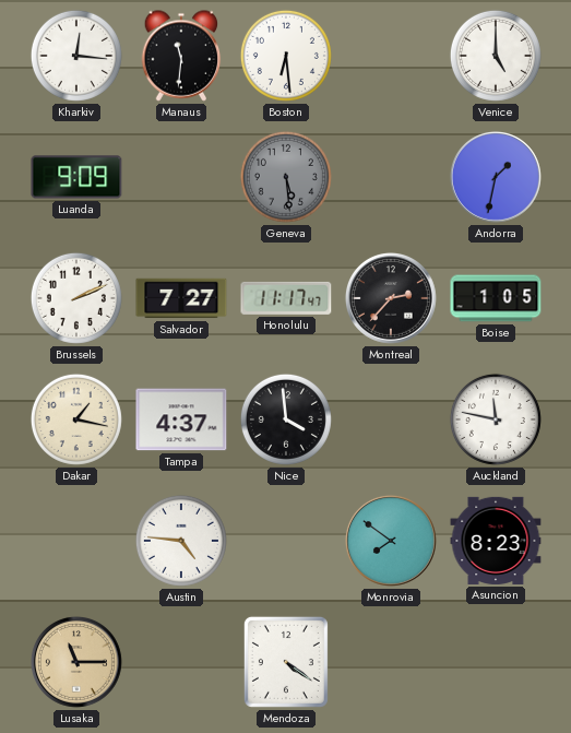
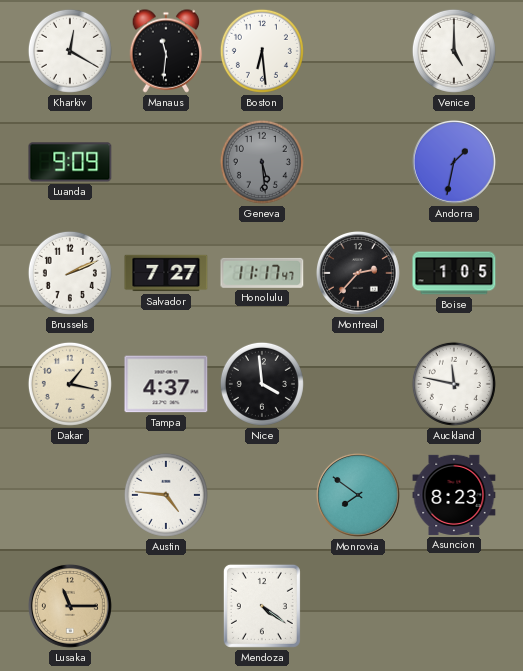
Kharkiv: 12:16 -> 12:20 (70, 51)
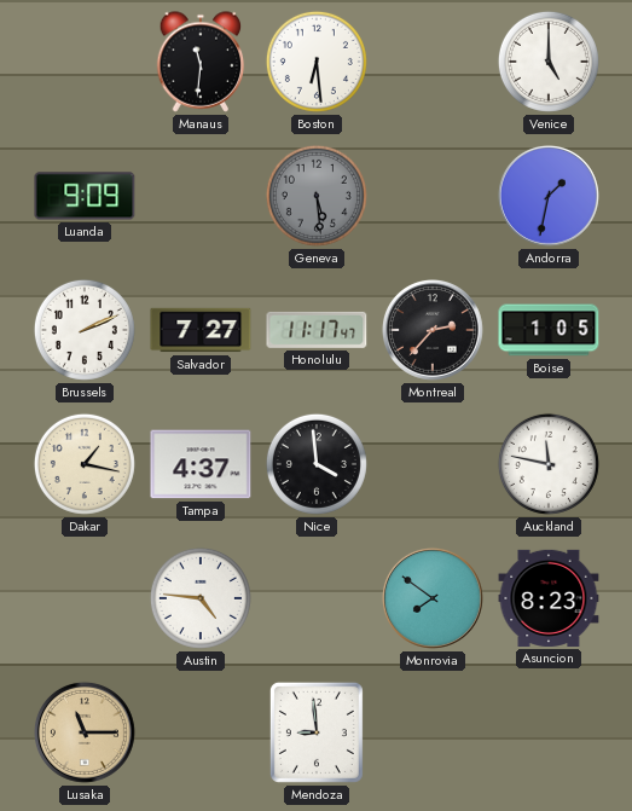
Kharkiv: 12:20 -> none (70, 51)
Mendoza: 4:21 -> 8:59 (317, 732)
